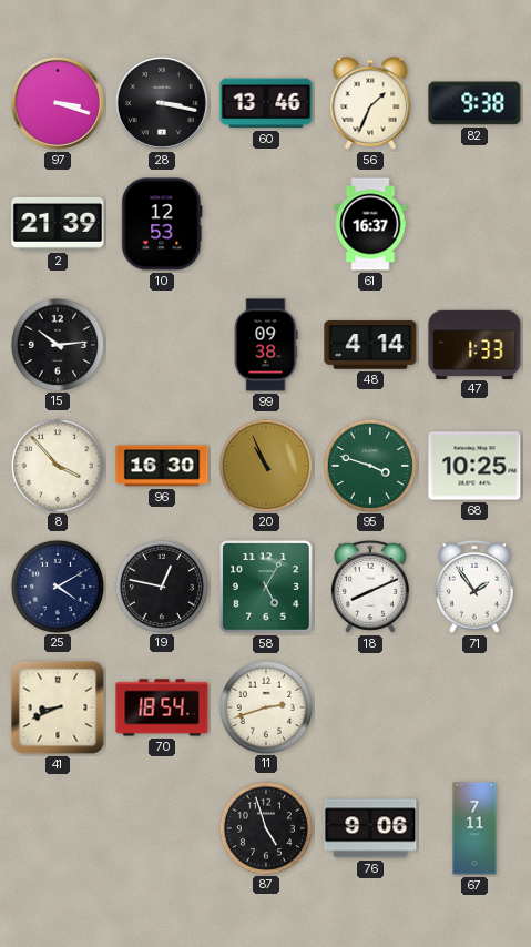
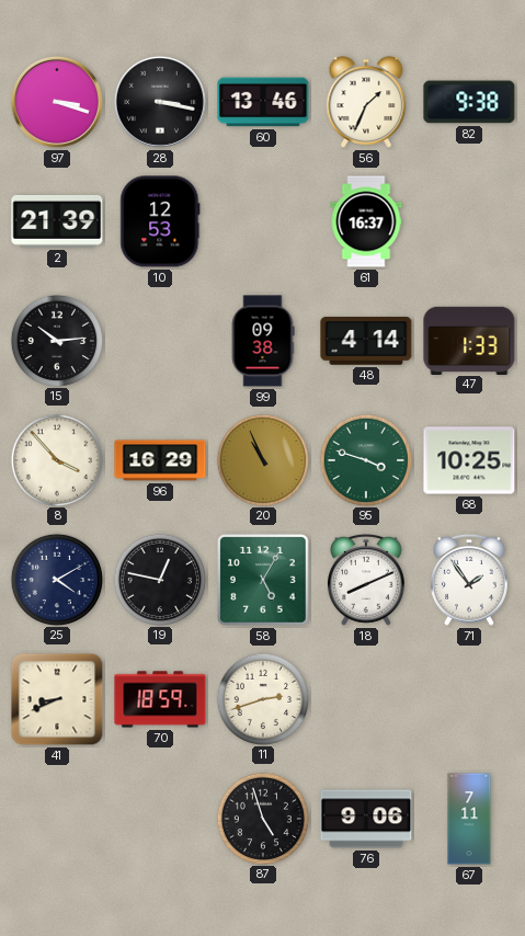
96: 16:30 -> 16:29 (160, 460)
70: 18:54 -> 18:59 (160, 699)
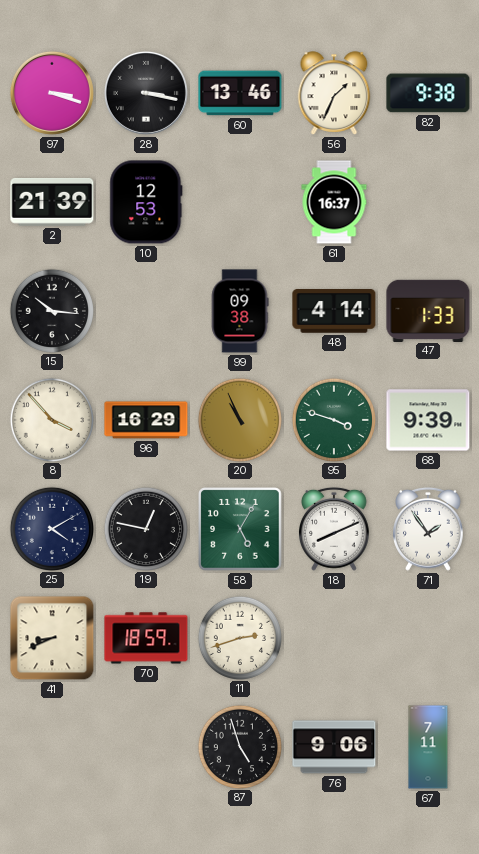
15: 10:14 -> 10:16 (51, 310)
68: 10:25 -> 9:39 (428, 420)
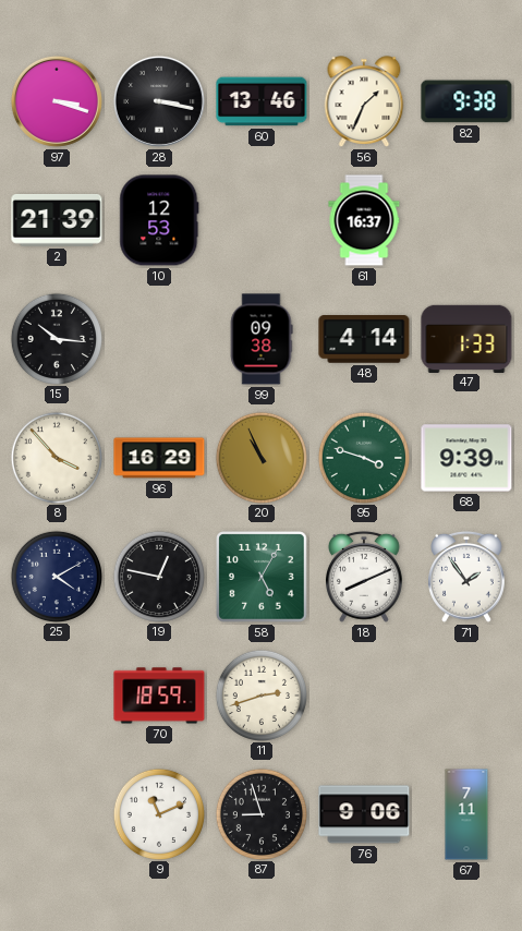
41: 8:41 -> none (52, 638)
9: none -> 11:11 (158, 813)
87: 4:57 -> 8:57 (260, 813)
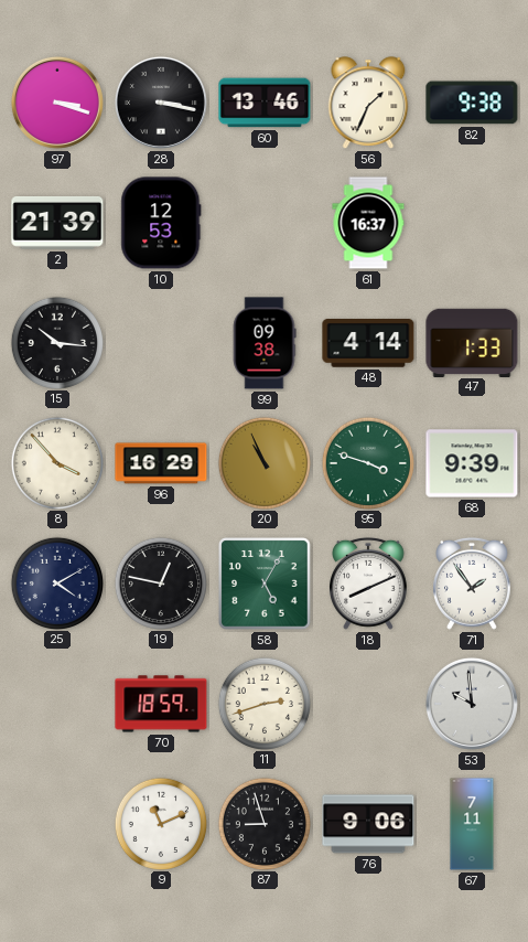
53: none -> 9:59 (472, 704)
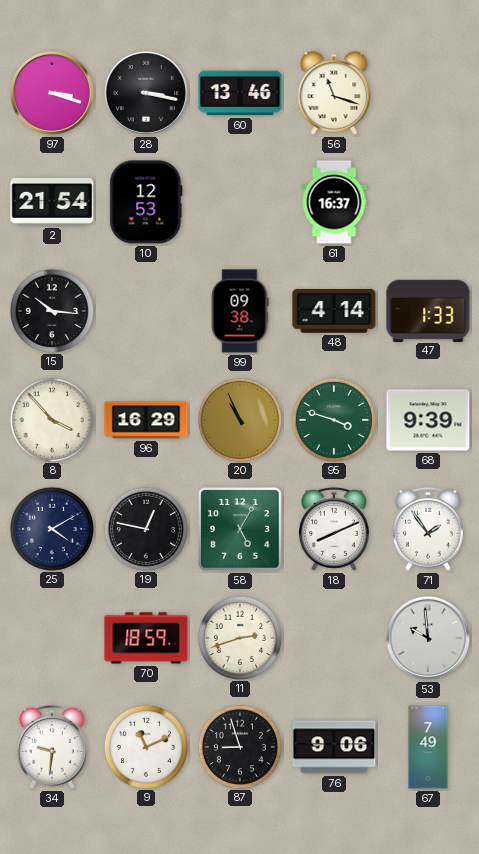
56: 1:34 -> 11:18 (334, 93)
82: 9:38 -> none (472, 103)
2: 21:39 -> 21:54 (52, 202)
34: none -> 9:31 (53, 747)
67: 7:11 -> 7:49 (428, 747)
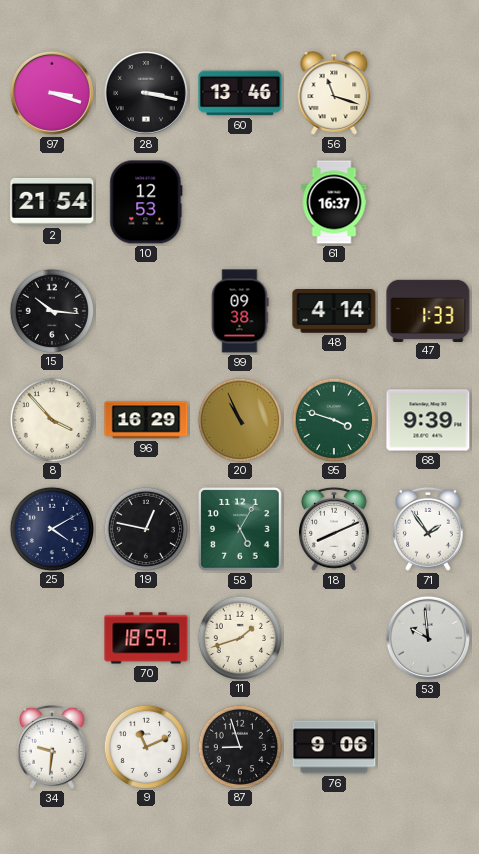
11: 2:42 -> 1:42 (239, 637)
67: 7:49 -> none (428, 747)
